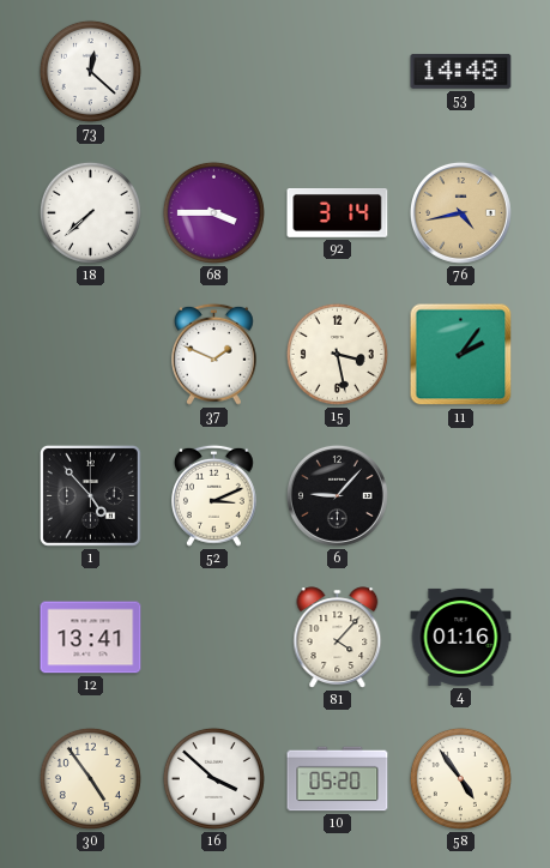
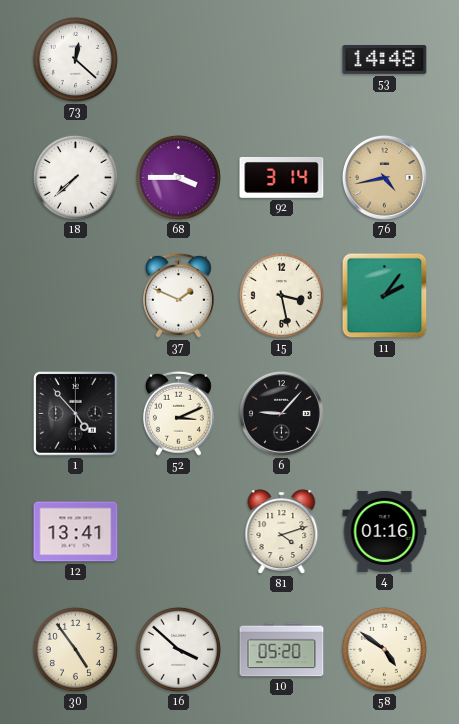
81: 4:07 -> 4:12 (282, 532)
58: 4:54 -> 4:51 (384, 649)
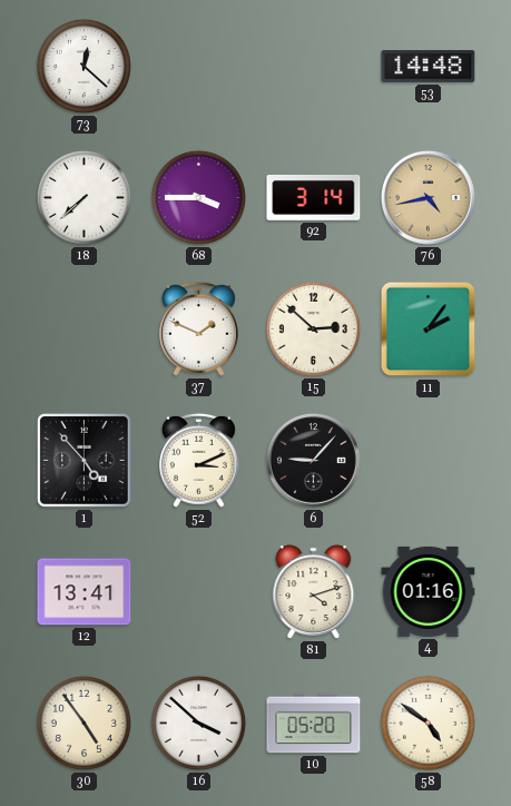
15: 3:28 -> 2:52 (313, 328)
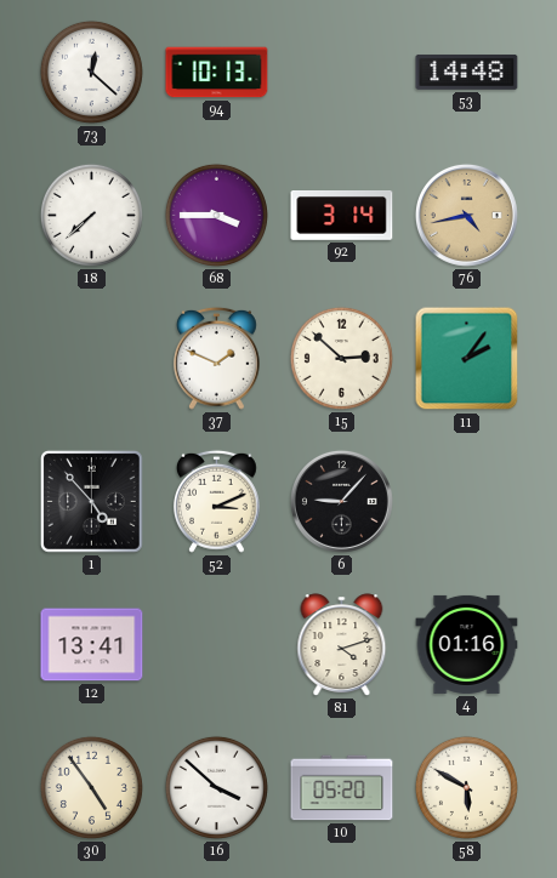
94: none -> 10:13 (217, 73)
58: 4:51 -> 5:50 (466, 787)
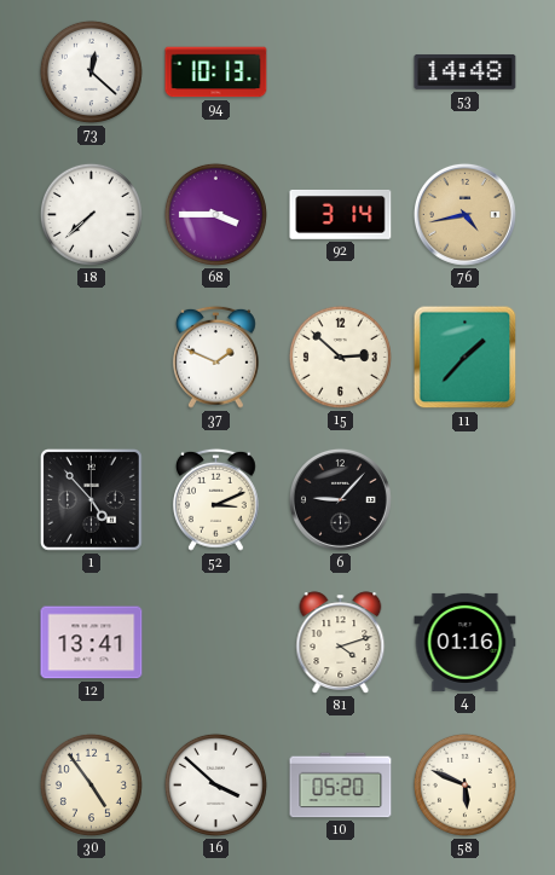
11: 2:06 -> 1:37 (466, 358)
58: 5:50 -> 5:49 (464, 784)
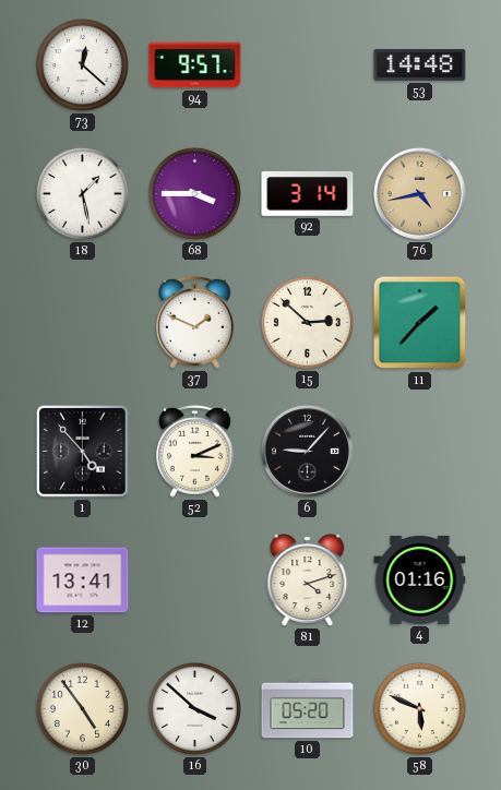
94: 10:13 -> 9:57 (195, 65)
18: 7:38 -> 1:28 (82, 193)
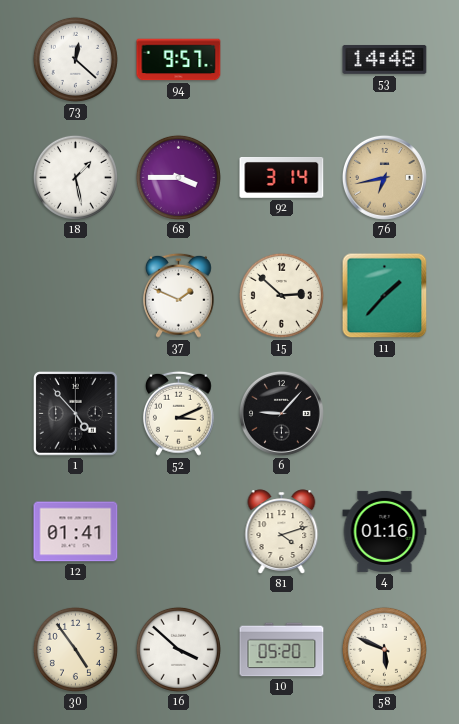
76: 4:43 -> 6:43 (384, 177)
12: 13:41 -> 01:41 (76, 532)
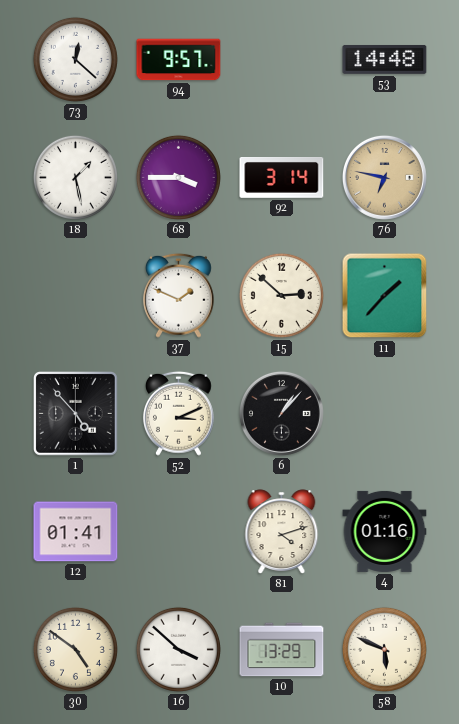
76: 6:43 -> 6:47 (384, 177)
6: 9:07 -> 1:07 (281, 413)
30: 4:54 -> 4:51 (75, 649)
10: 05:20 -> 13:29 (282, 650)
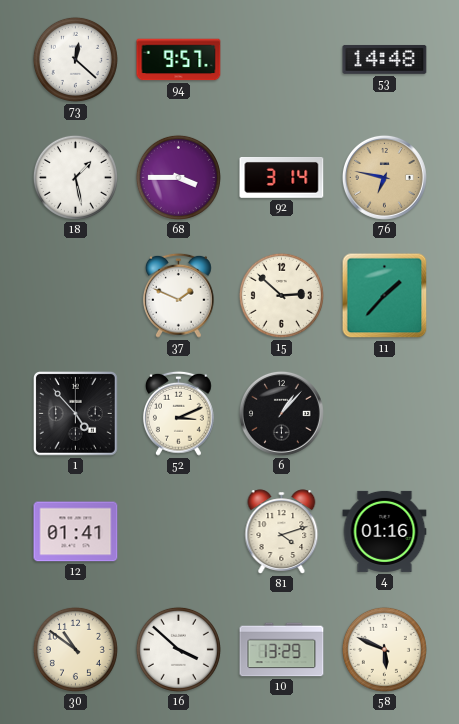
30: 4:51 -> 10:51 (75, 649)
